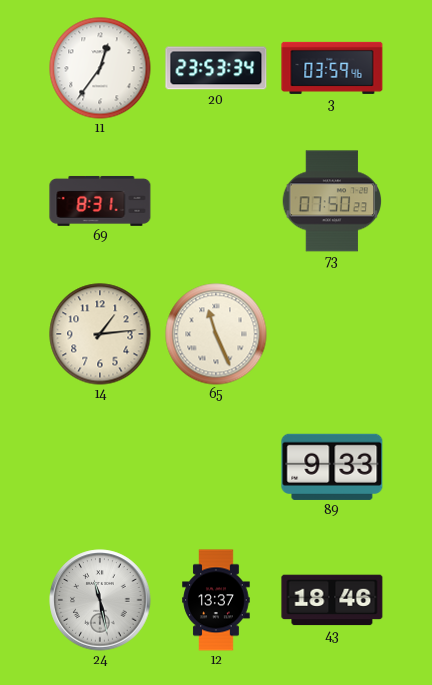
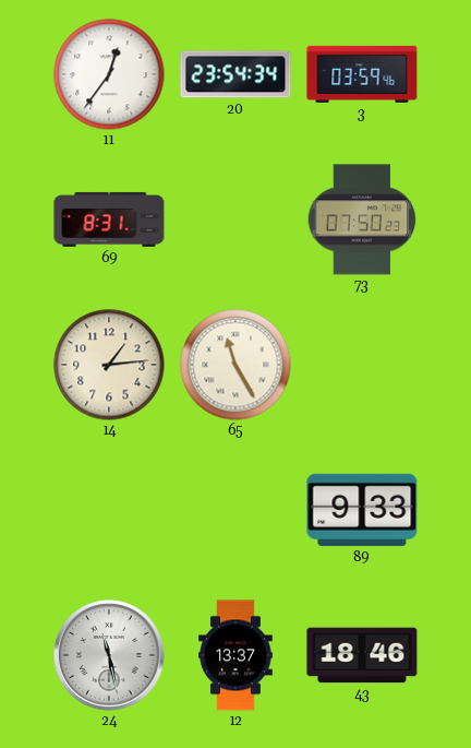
20: 23:53 -> 23:54 (235, 74)
65: 11:26 -> 11:25 (235, 365)
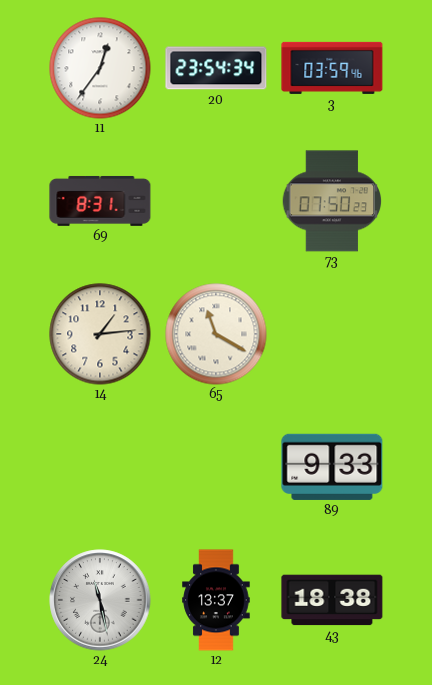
65: 11:25 -> 11:20 (216, 334)
43: 18:46 -> 18:38 (332, 600)
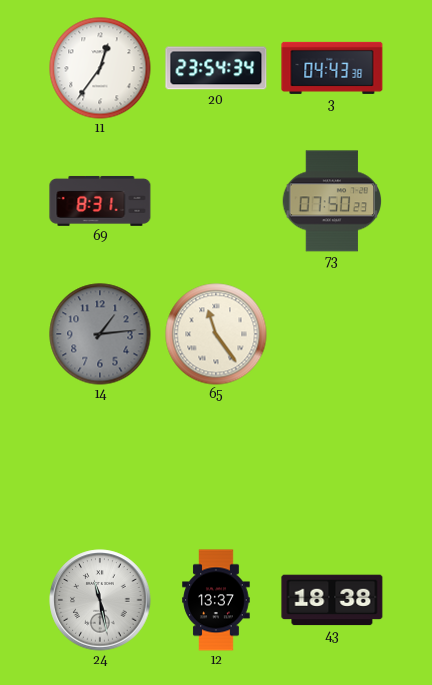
3: 03:59 -> 04:43 (332, 68)
14 dial: cream -> grey (100, 334)
65: 11:20 -> 11:24 (216, 334)
89: 9:33 -> none (332, 467)
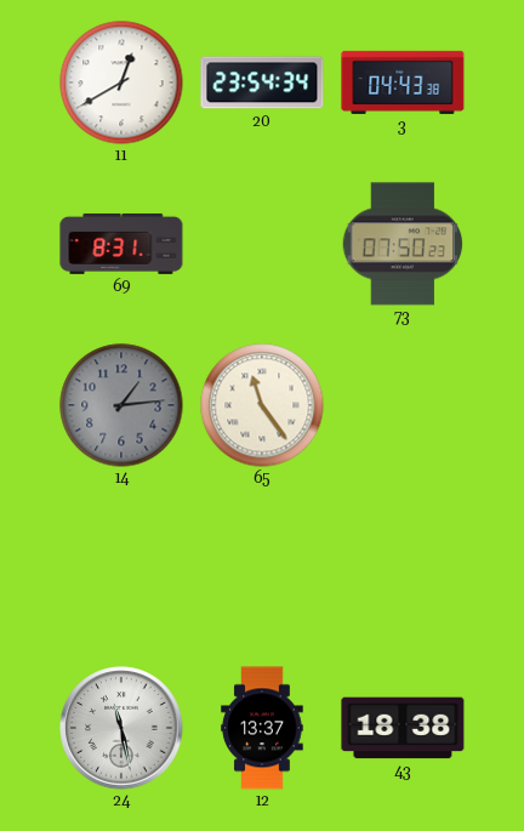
11: 12:36 -> 12:40 (121, 82)
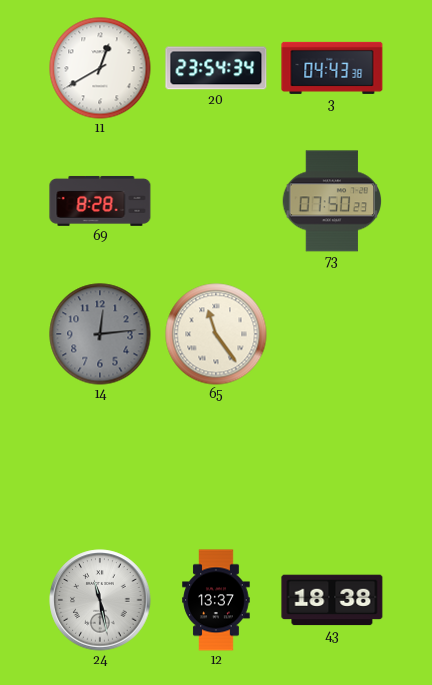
69: 8:31 -> 8:28 (100, 201)
14: 1:14 -> 12:14 (100, 334)
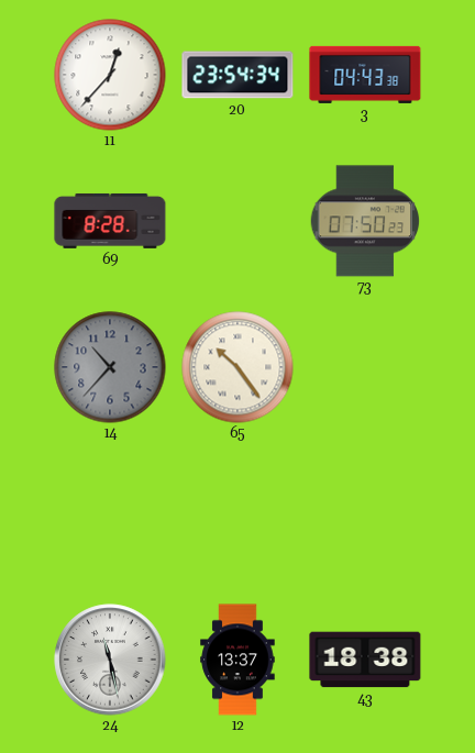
11: 12:40 -> 12:37 (110, 75)
14: 12:14 -> 10:37 (110, 367)
65: 11:24 -> 10:24 (237, 367)
